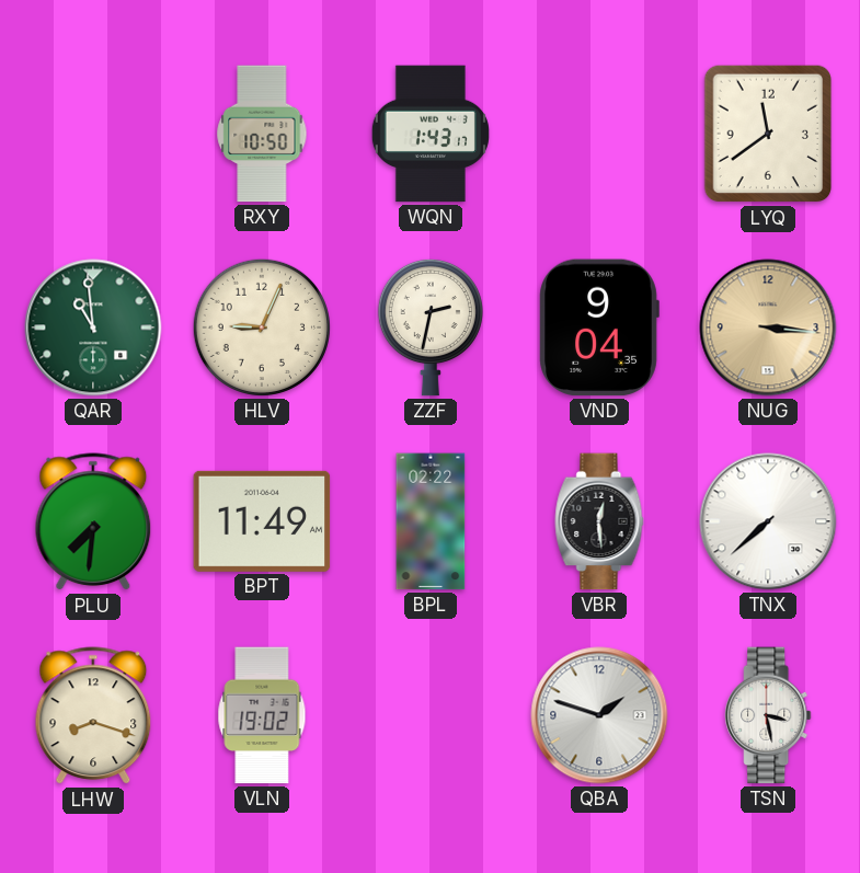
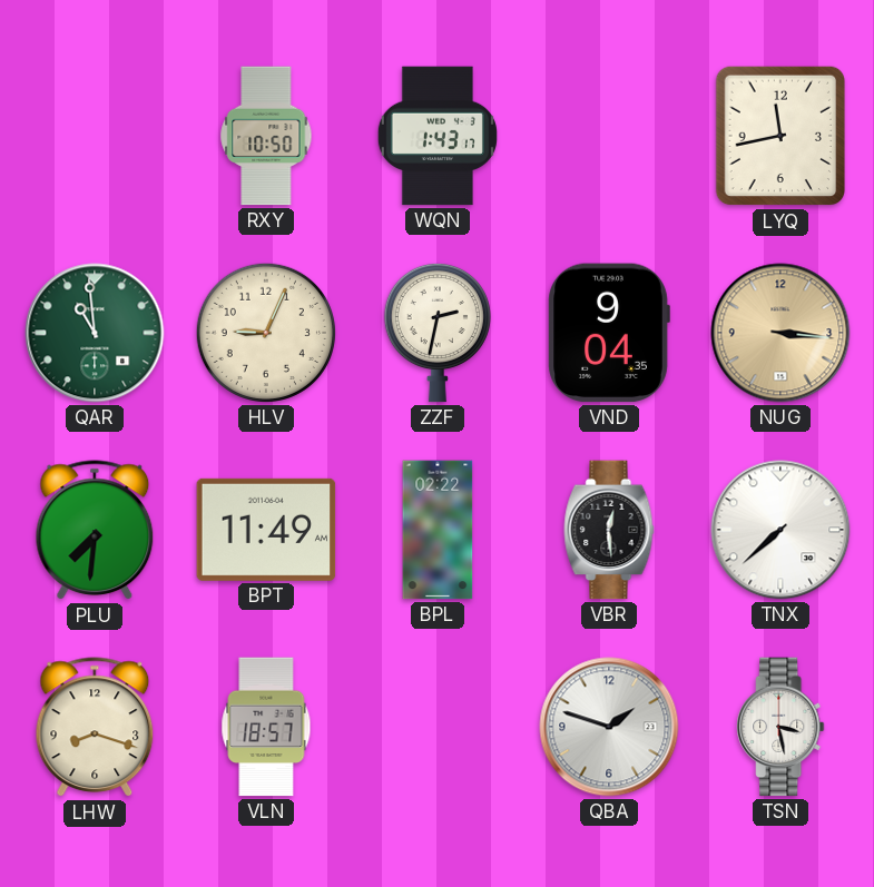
LYQ: 11:39 -> 11:43 (780, 136)
VLN: 19:02 -> 18:57 (266, 727)
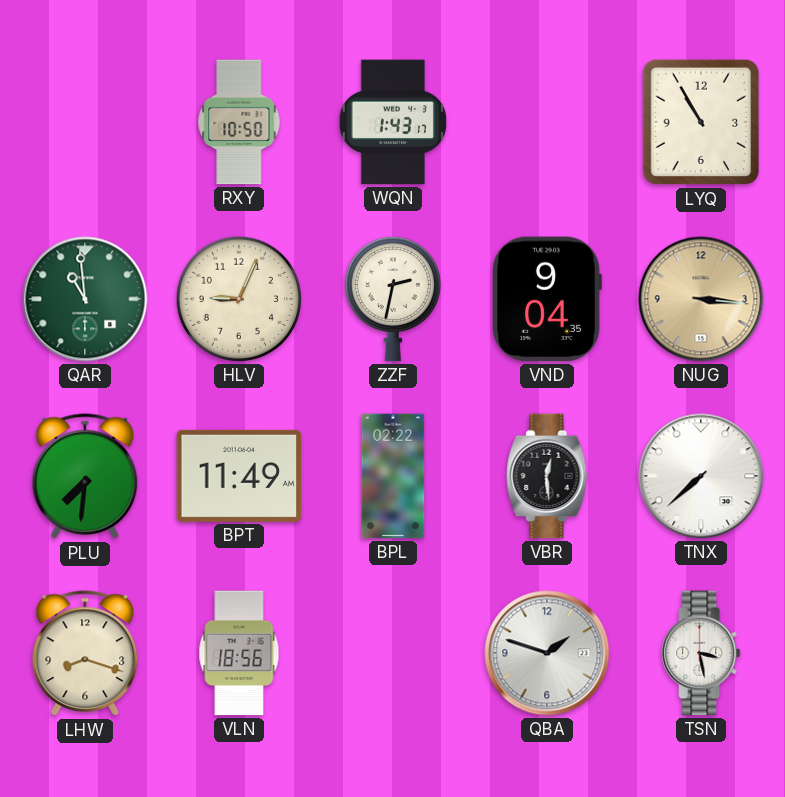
LYQ: 11:43 -> 10:55 (701, 122)
VLN: 18:57 -> 18:56 (239, 653)
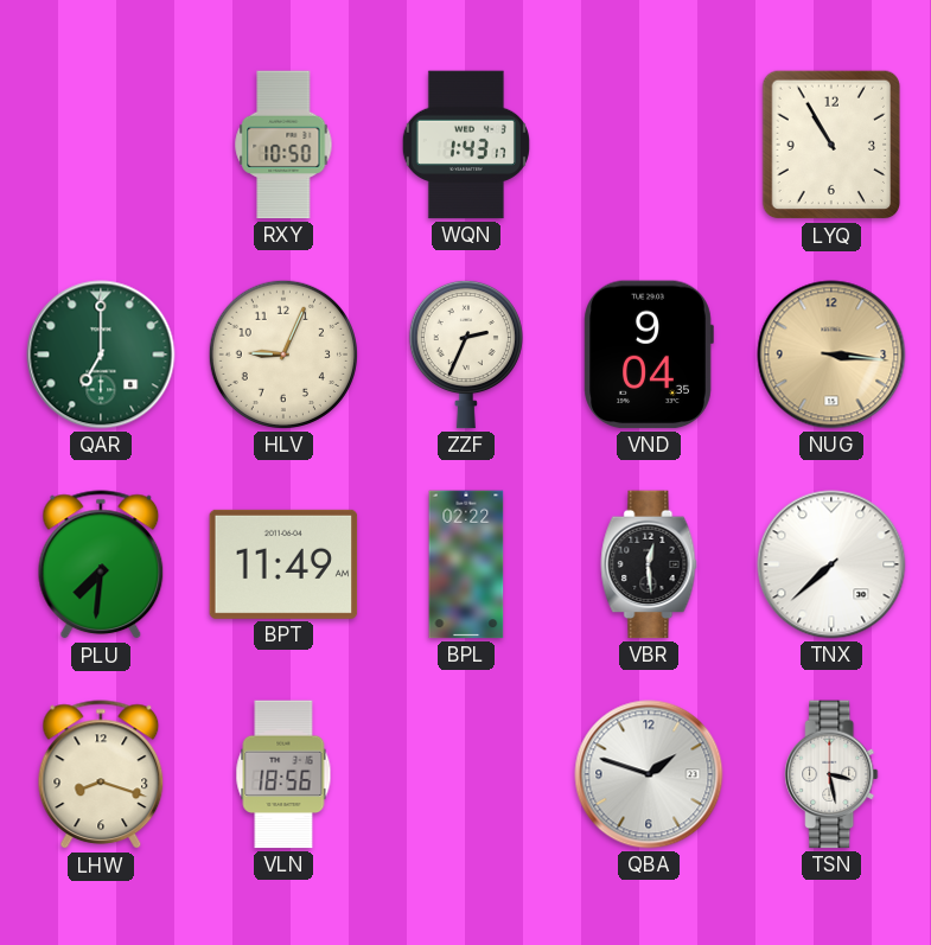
QAR: 10:59 -> 7:00 (101, 355)
ZZF: 2:32 -> 2:34 (466, 355)
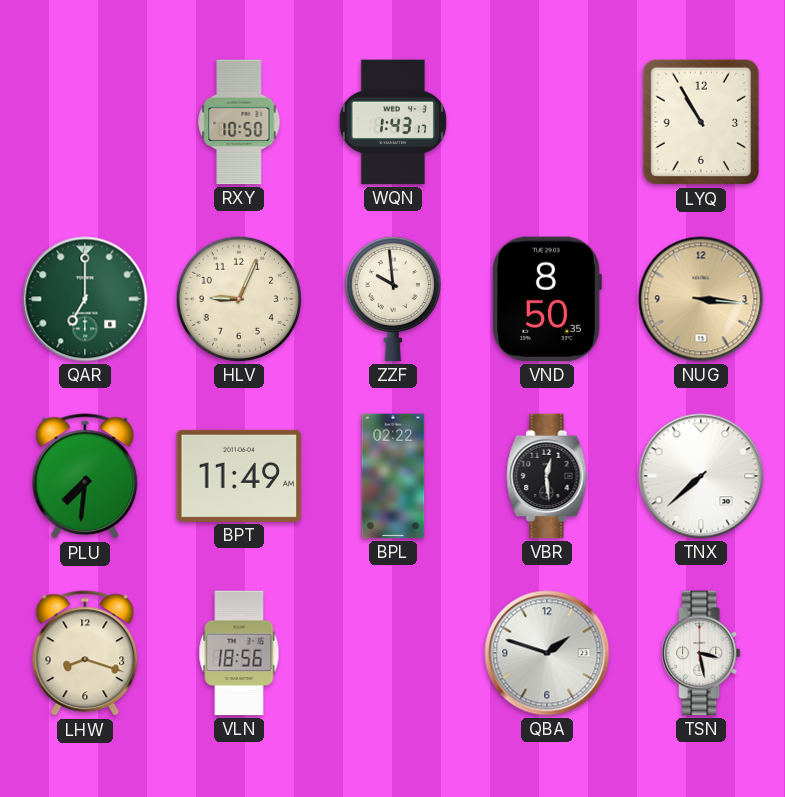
ZZF: 2:34 -> 9:59 (393, 299)
VND: 9:04 -> 8:50 (547, 299)
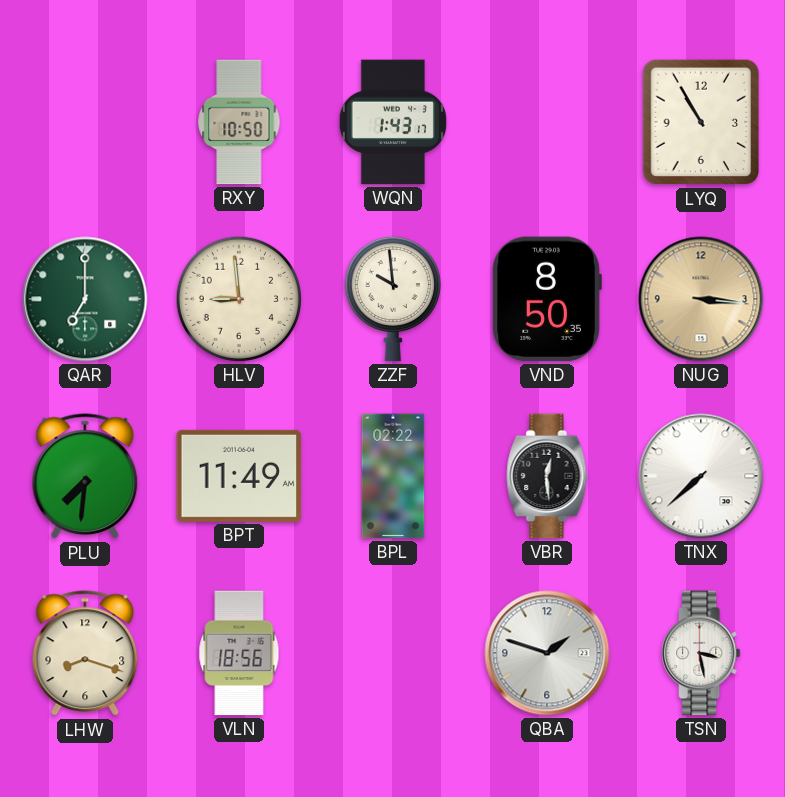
HLV: 9:04 -> 8:59 (239, 299)
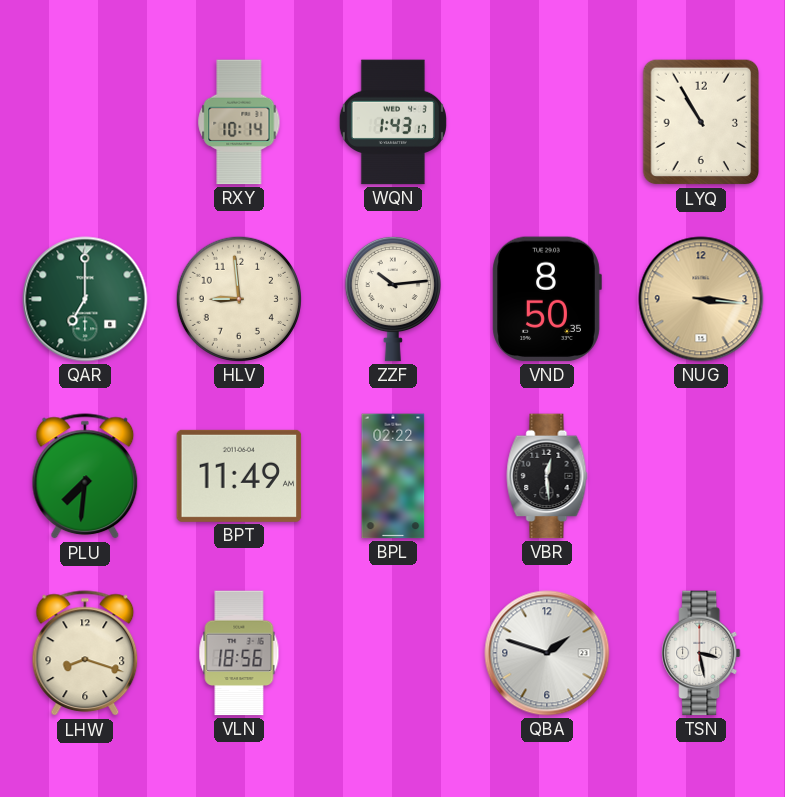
RXY: 10:50 -> 10:14 (239, 122)
ZZF: 9:59 -> 10:14 (393, 299)
TNX: 7:38 -> none (701, 476)
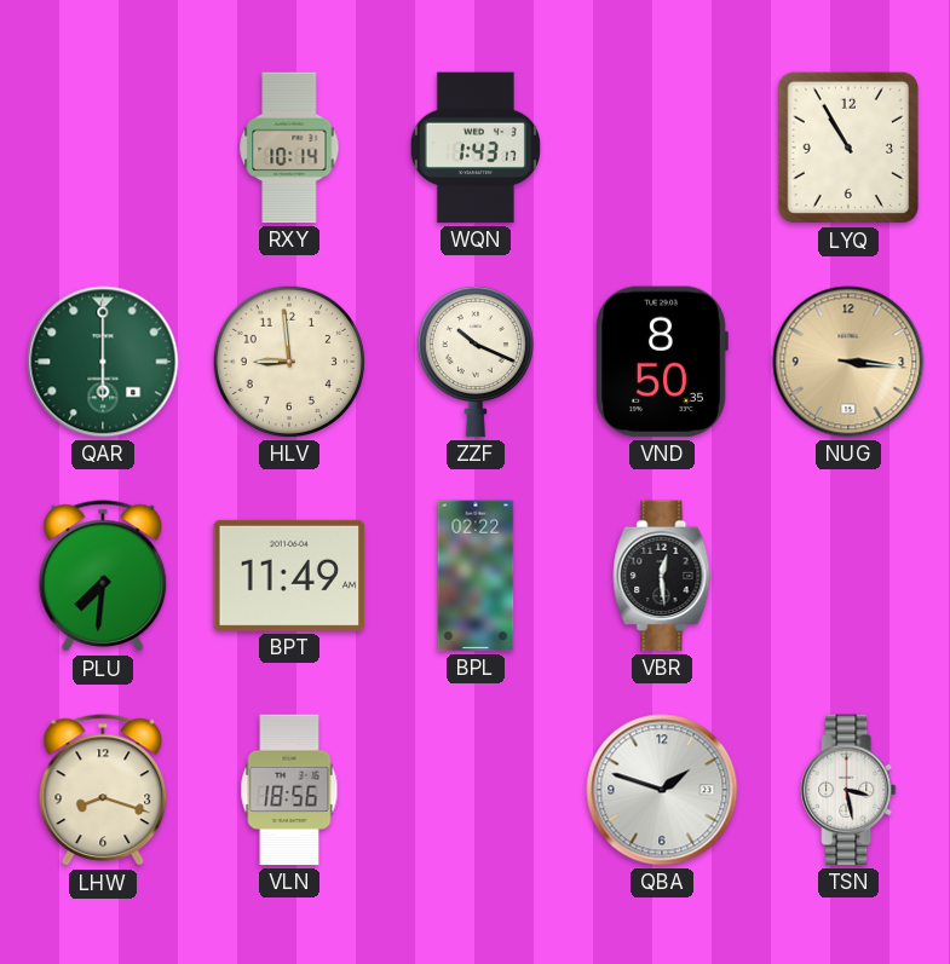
QAR: 7:00 -> 6:00 (103, 362)
ZZF: 10:14 -> 10:19 (476, 362)
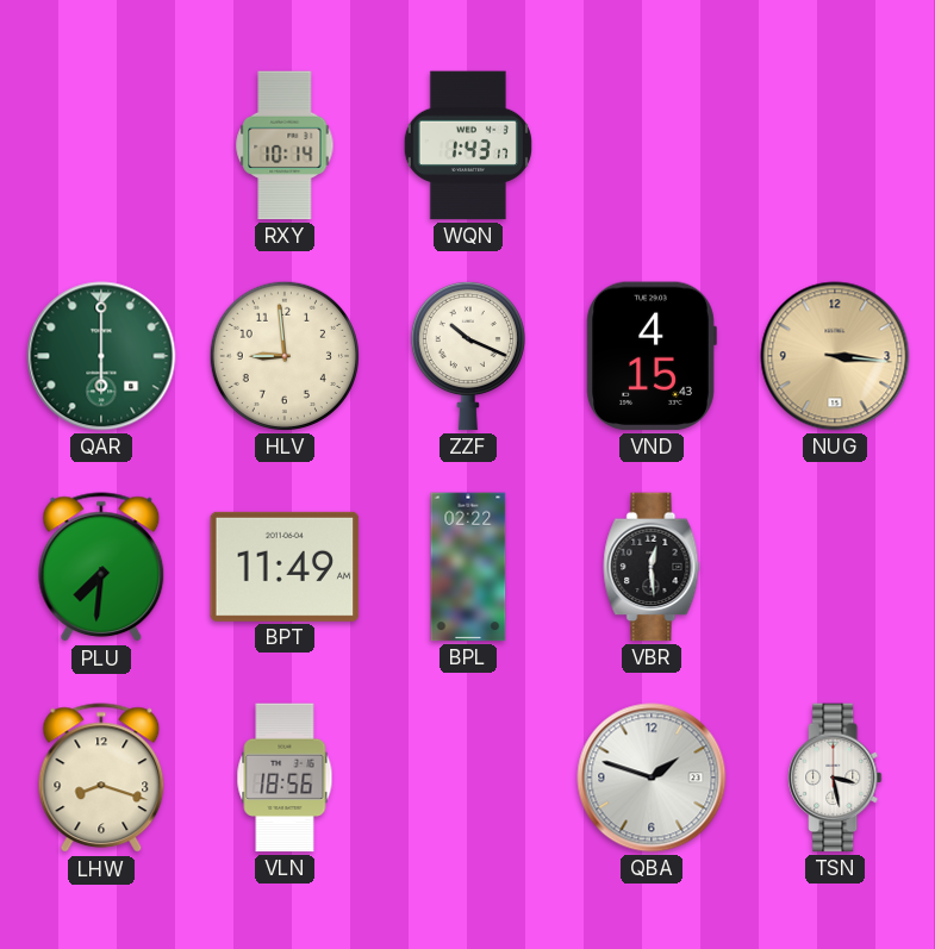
LYQ: 10:55 -> none (848, 148)
VND: 8:50 -> 4:15 (652, 356)
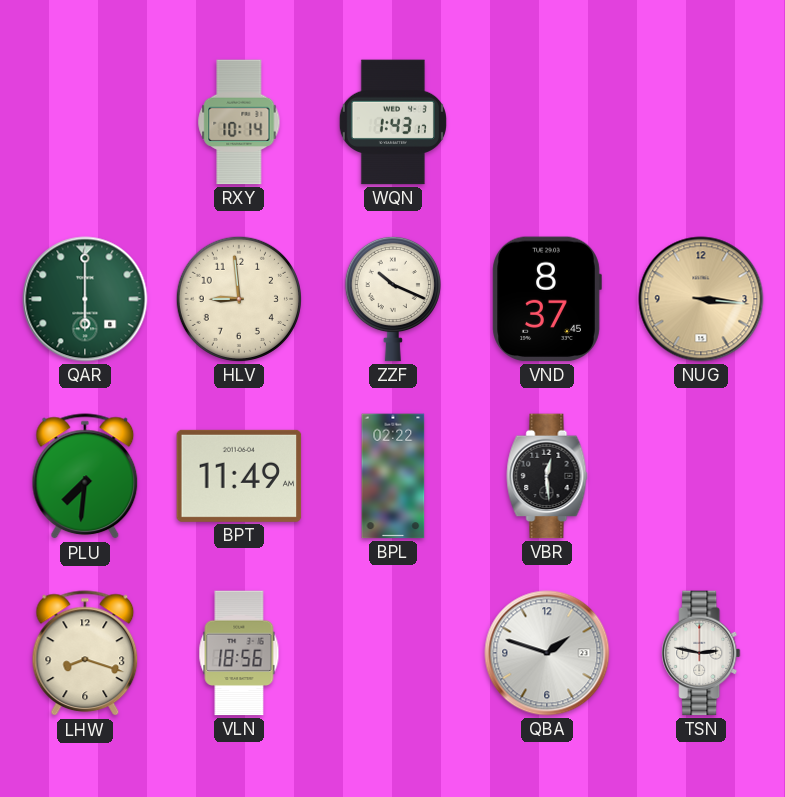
VND: 4:15 -> 8:37 (547, 299)
TSN: 3:28 -> 2:47 (701, 653)
